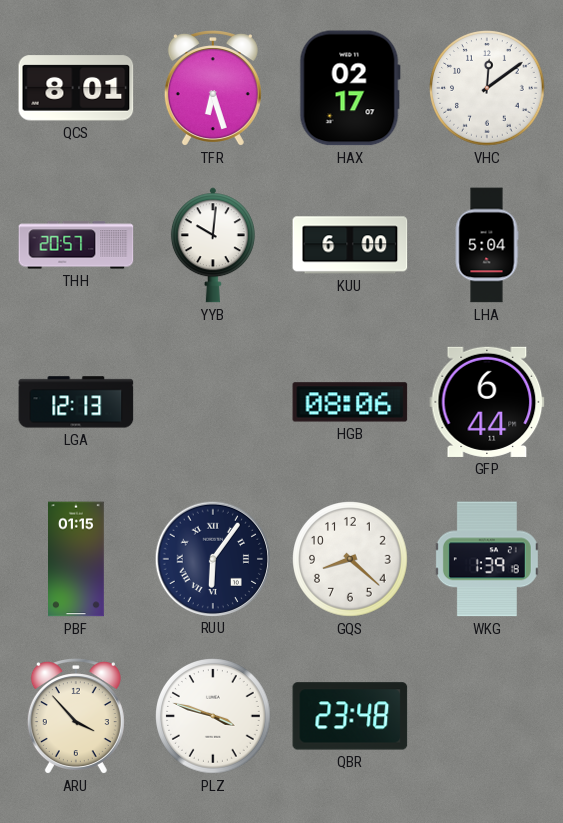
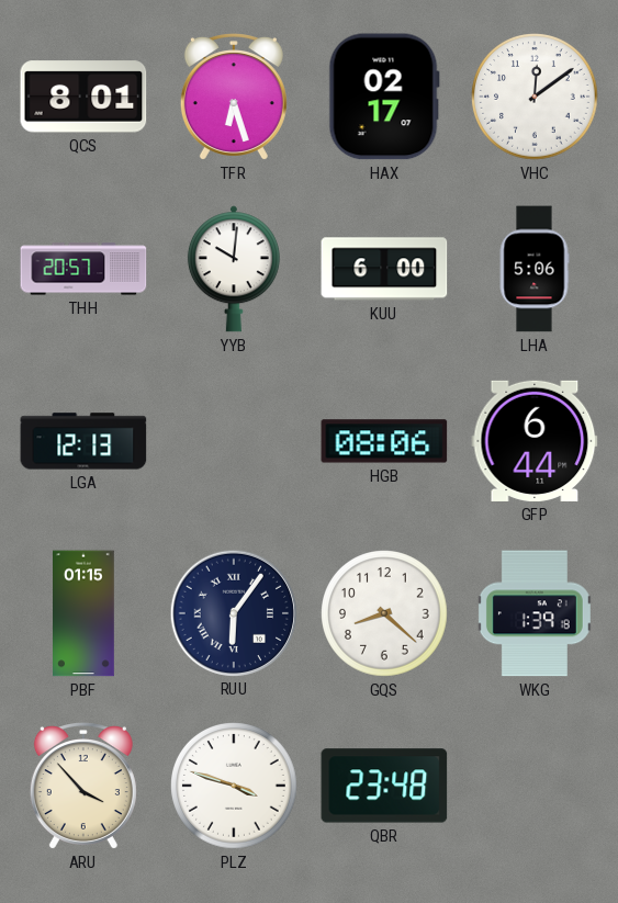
LHA: 5:04 -> 5:06 (535, 269)
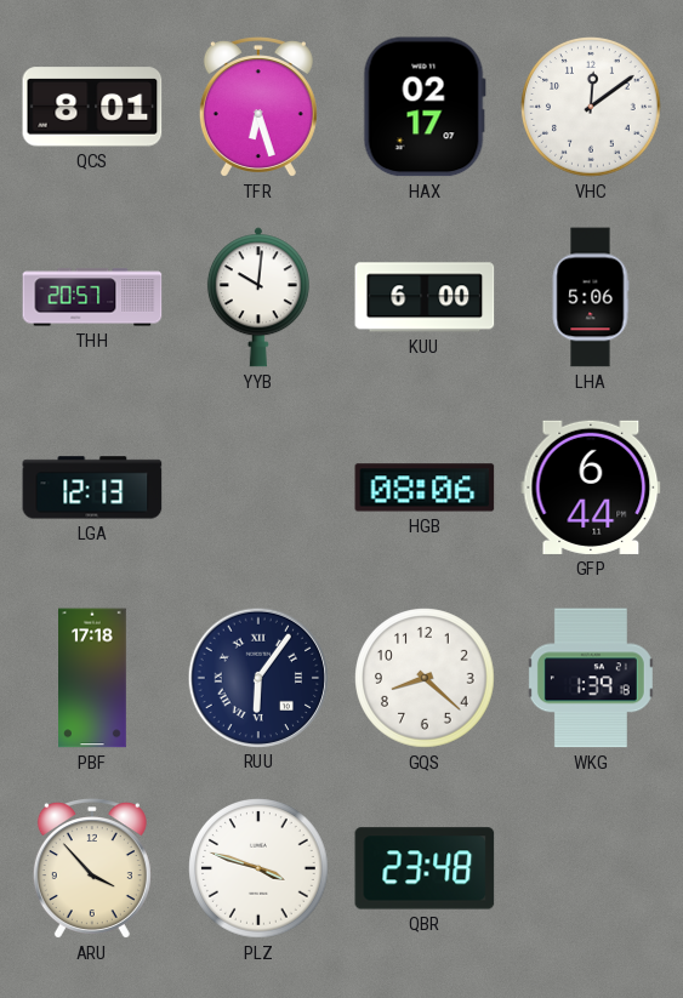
PBF: 01:15 -> 17:18 (93, 678)
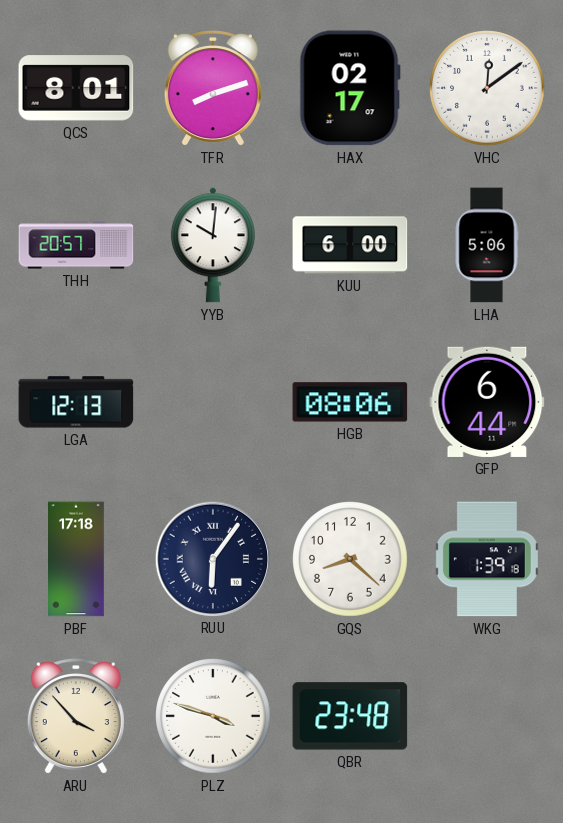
TFR: 6:27 -> 8:12 (213, 88)
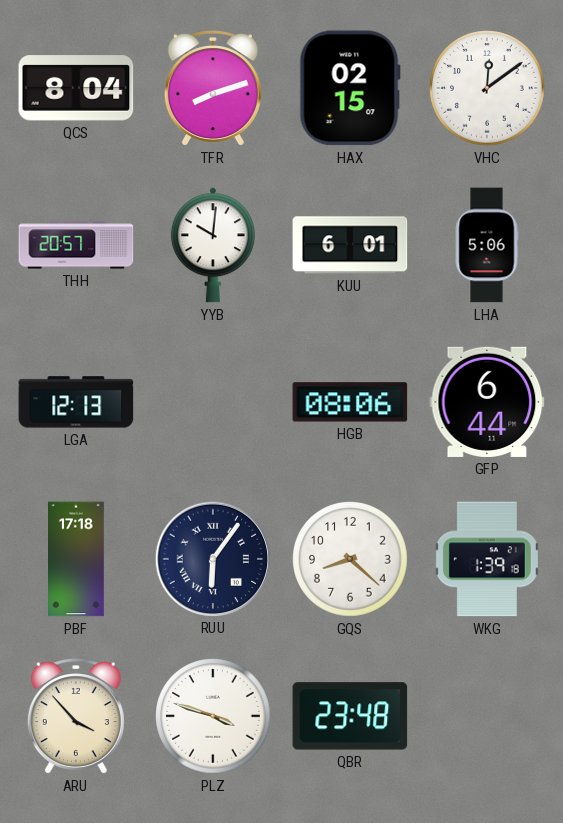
QCS: 8:01 -> 8:04 (76, 88)
HAX: 02:17 -> 02:15 (350, 88)
KUU: 6:00 -> 6:01 (350, 245)
